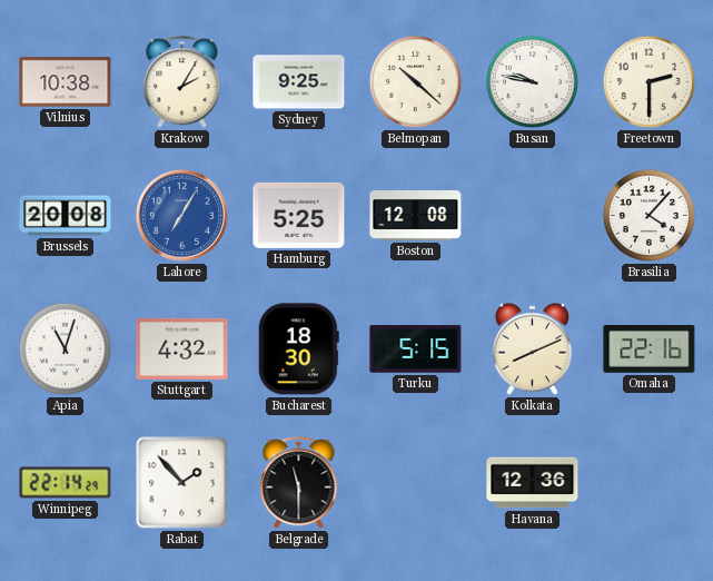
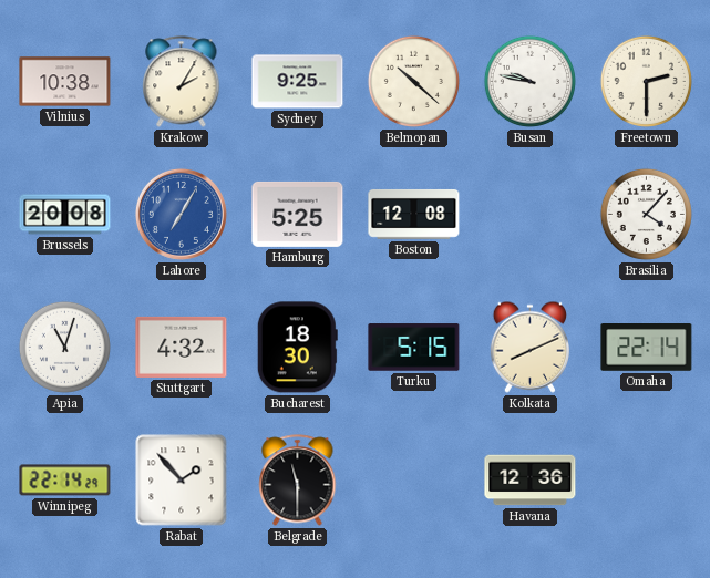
Omaha: 22:16 -> 22:14 (647, 348)
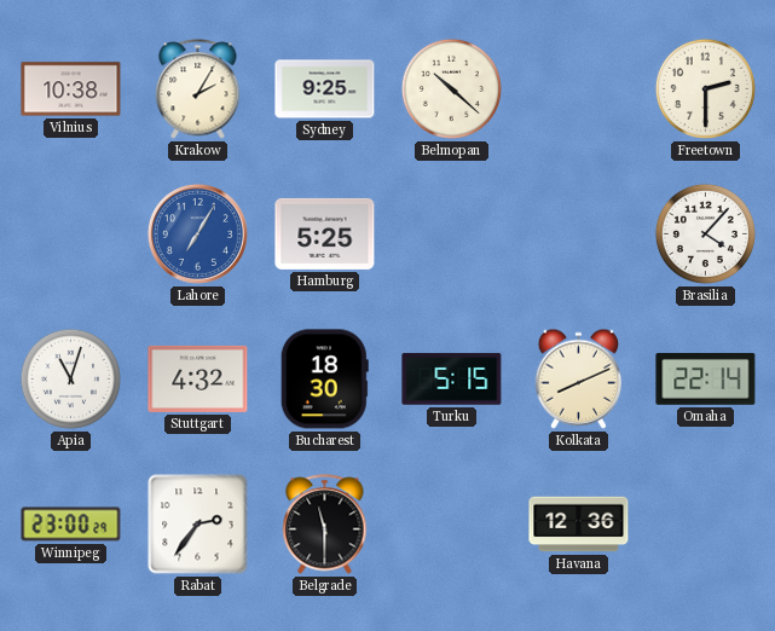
Busan: 9:47 -> none (529, 81)
Brussels: 20:08 -> none (65, 215)
Boston: 12:08 -> none (414, 214)
Winnipeg: 22:14 -> 23:00 (71, 525)
Rabat: 1:53 -> 2:36 (198, 525)
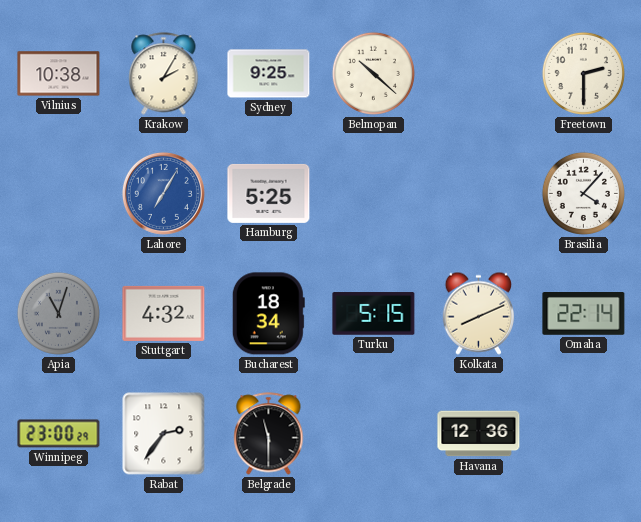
Apia dial: white -> grey (58, 313)
Bucharest: 18:30 -> 18:34 (268, 314)
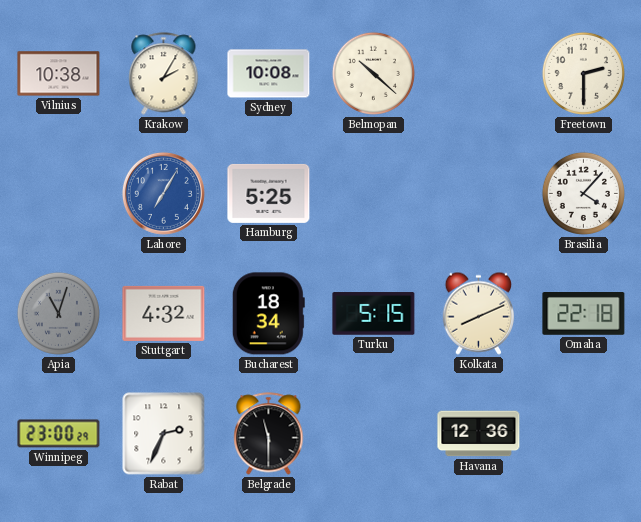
Sydney: 9:25 -> 10:08 (269, 74)
Omaha: 22:14 -> 22:18 (584, 314)
Rabat: 2:36 -> 2:34 (164, 434)
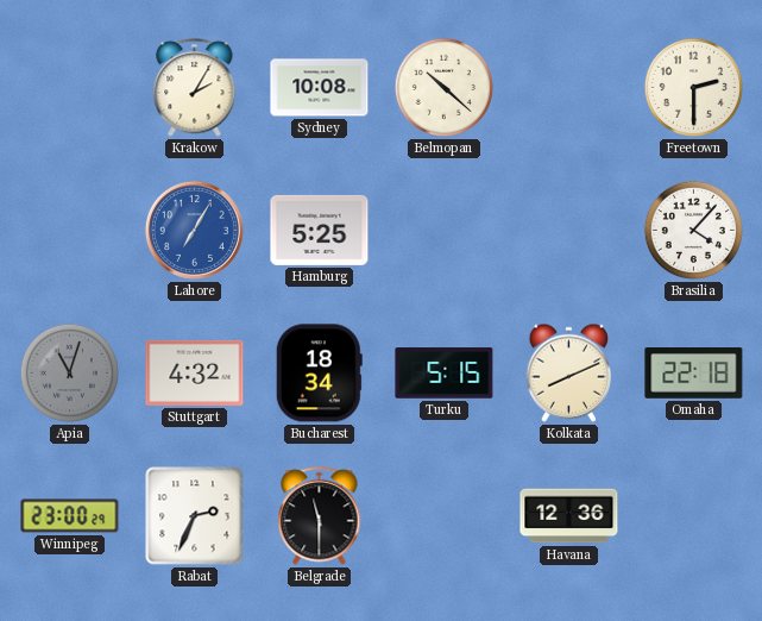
Vilnius: 10:38 -> none (59, 74)
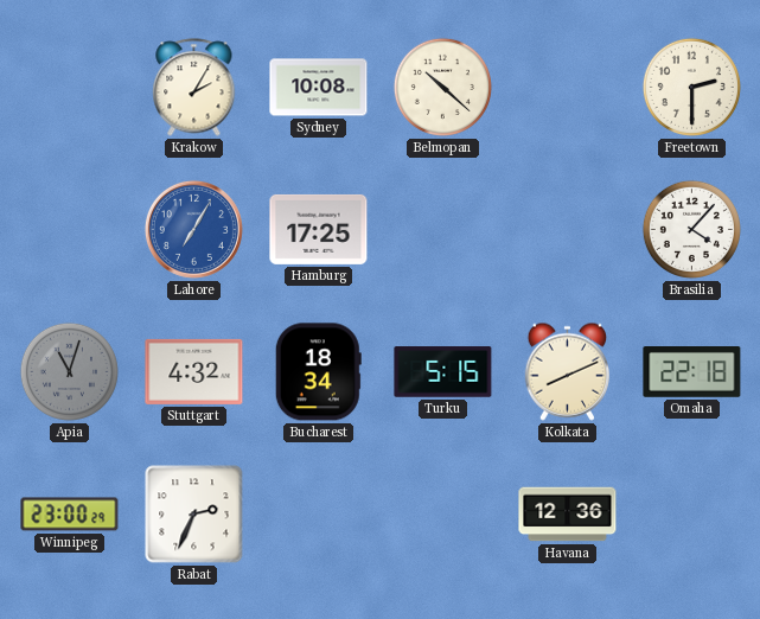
Hamburg: 5:25 -> 17:25 (319, 229)
Belgrade: 11:30 -> none (320, 516)
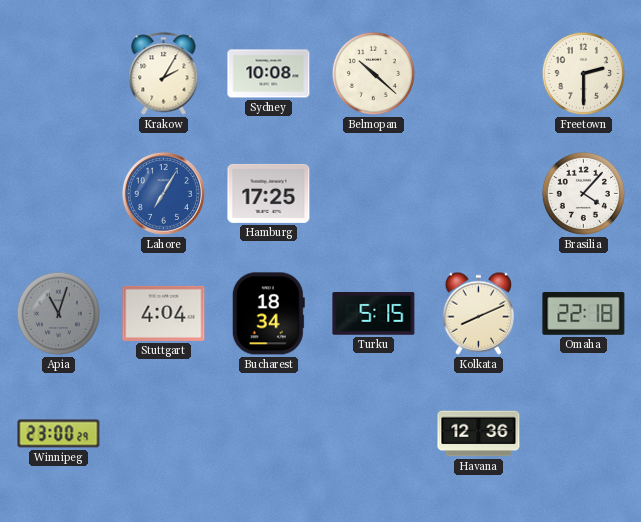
Stuttgart: 4:32 -> 4:04 (164, 313)
Rabat: 2:34 -> none (194, 515)
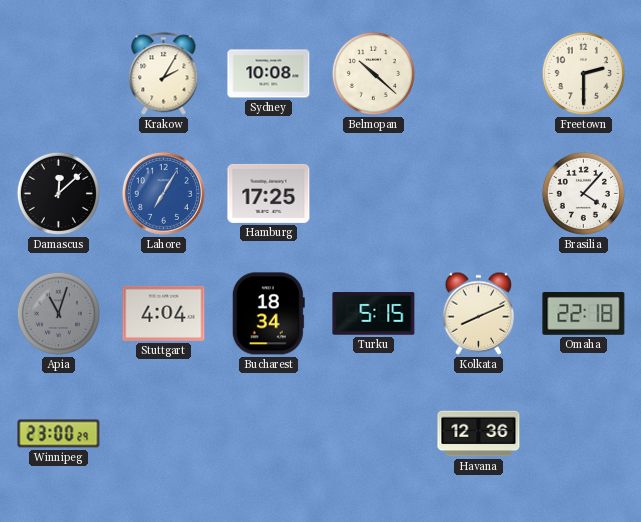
Damascus: none -> 12:08 (58, 193)
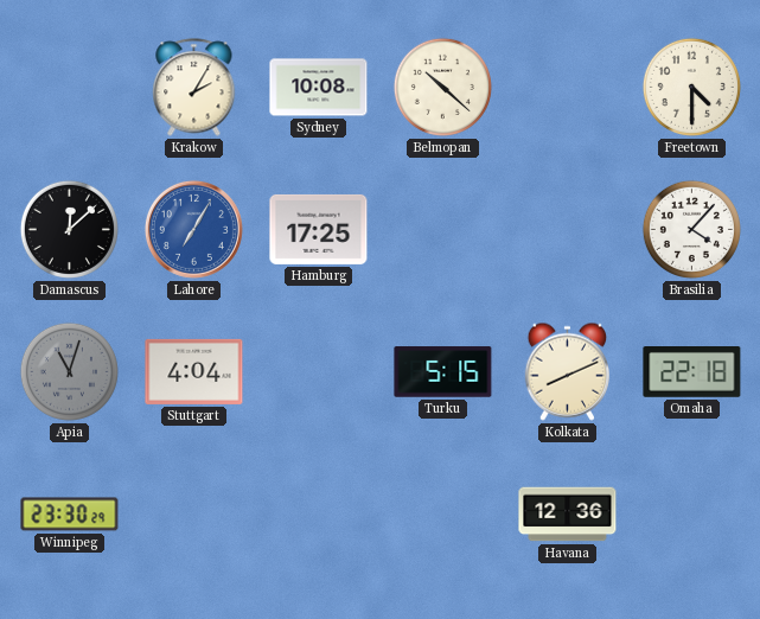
Freetown: 2:30 -> 4:30 (691, 87)
Bucharest: 18:34 -> none (268, 314)
Winnipeg: 23:00 -> 23:30 (70, 515)
